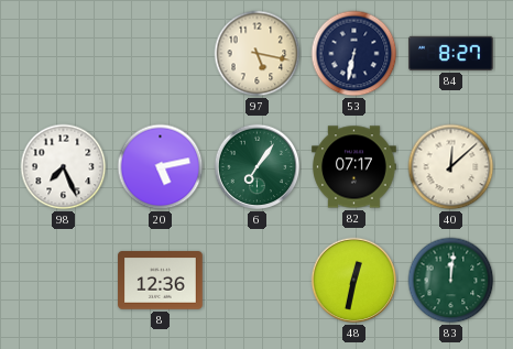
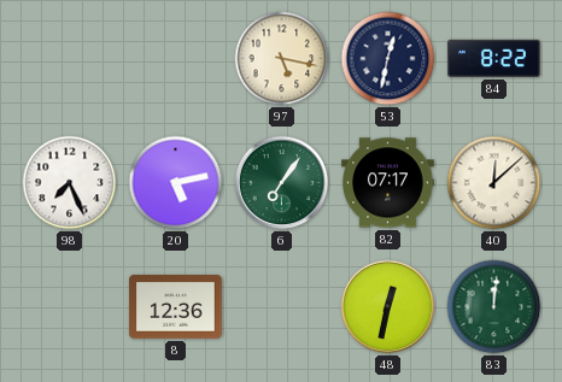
53: 6:32 -> 12:32 (388, 59)
84: 8:27 -> 8:22 (494, 58)
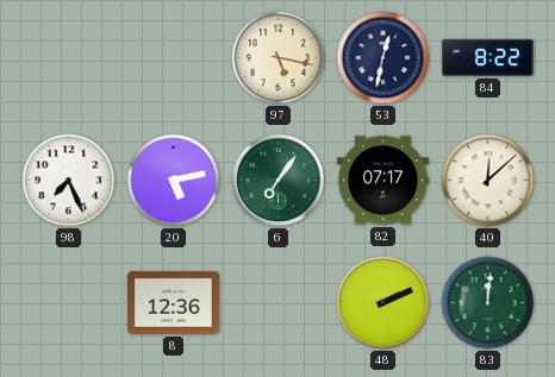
48: 12:32 -> 2:11 (383, 303)
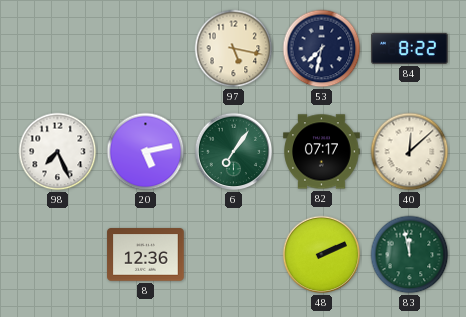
53: 12:32 -> 7:32 (322, 49)
83: 12:01 -> 11:58 (410, 255)
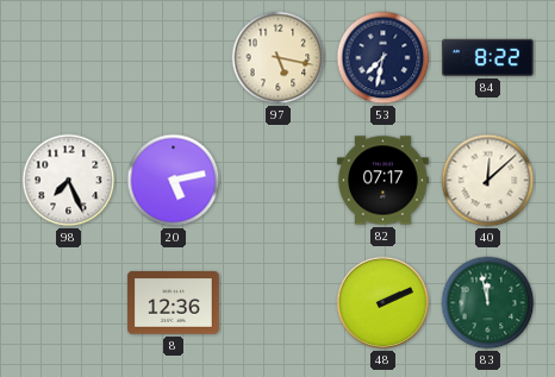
6: 7:06 -> none (234, 152)
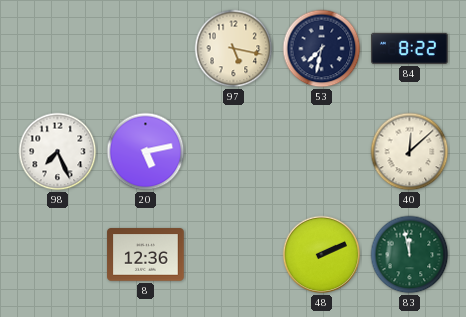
82: 07:17 -> none (383, 181)
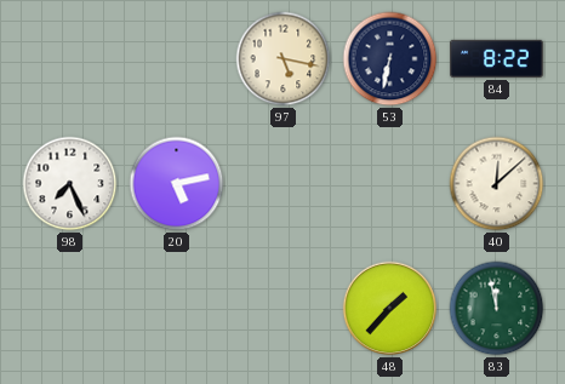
53: 7:32 -> 6:32 (390, 59)
8: 12:36 -> none (146, 255)
48: 2:11 -> 1:37 (390, 309)
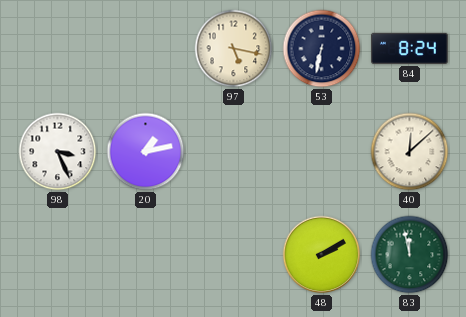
84: 8:22 -> 8:24 (410, 48)
98: 7:26 -> 3:26 (58, 152)
20: 5:13 -> 1:13 (146, 152)
48: 1:37 -> 2:10 (322, 255)
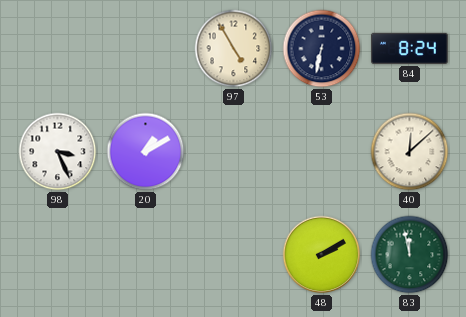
97: 5:17 -> 4:55 (234, 49)
20: 1:13 -> 1:10 (146, 152)
